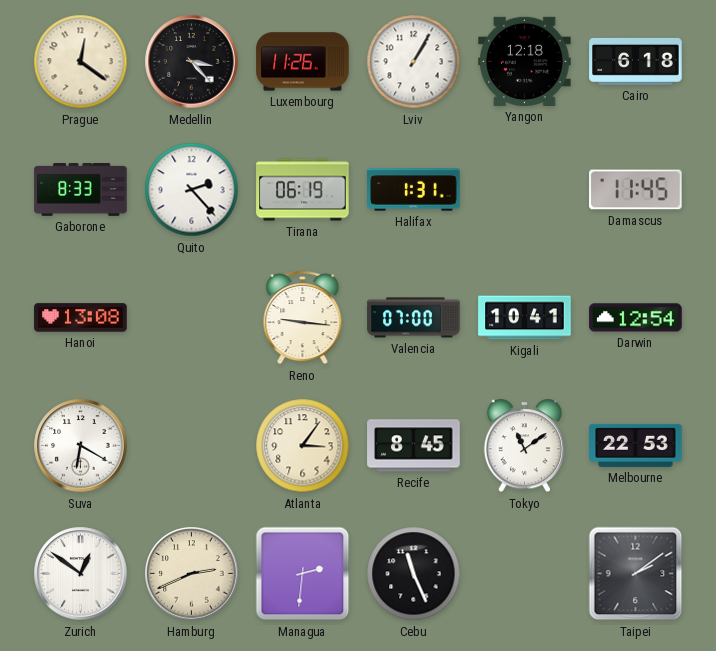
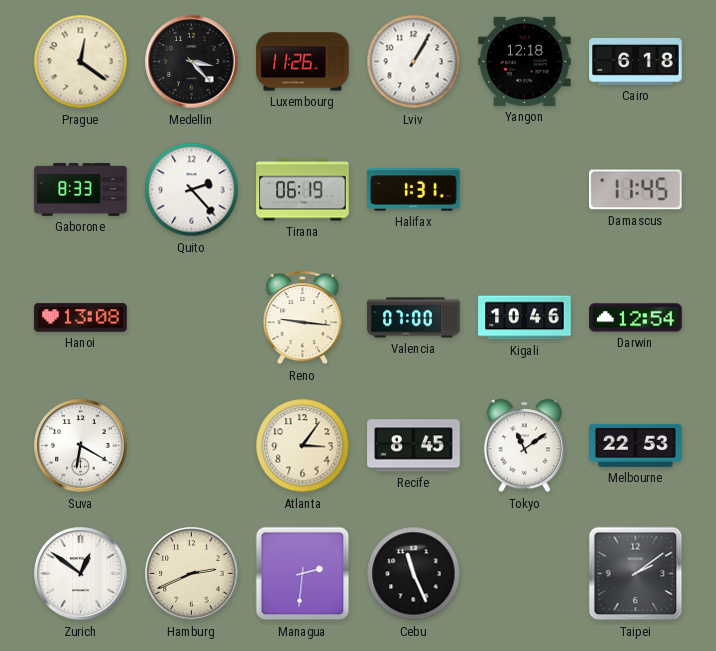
Kigali: 10:41 -> 10:46 (525, 318)
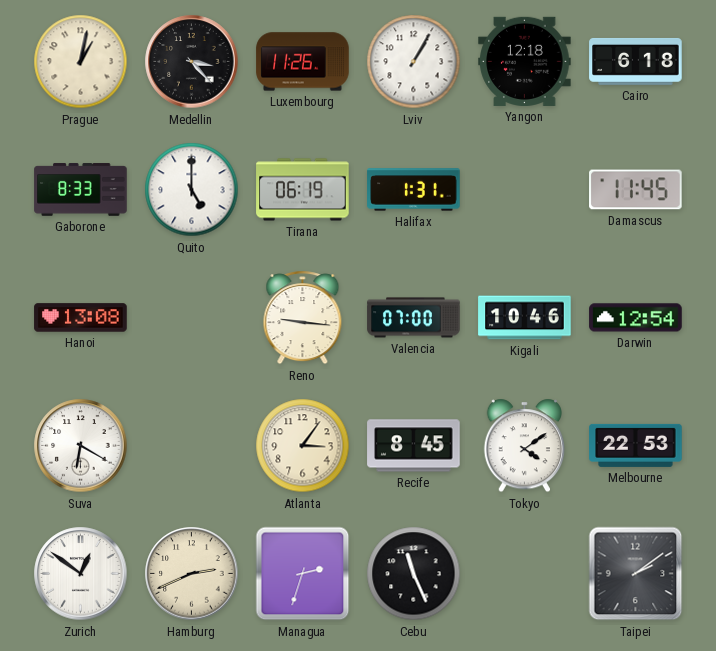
Prague: 12:21 -> 1:02 (81, 62)
Quito: 2:23 -> 5:00 (192, 190)
Tokyo: 11:09 -> 4:09 (524, 446)
Managua: 2:31 -> 2:33 (303, 574)
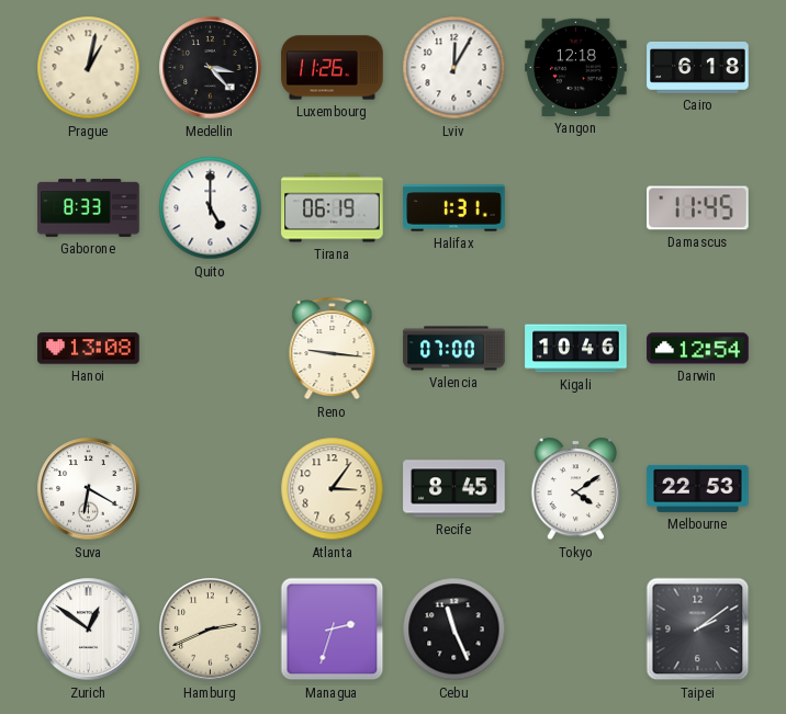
Lviv: 1:05 -> 12:05 (454, 68)
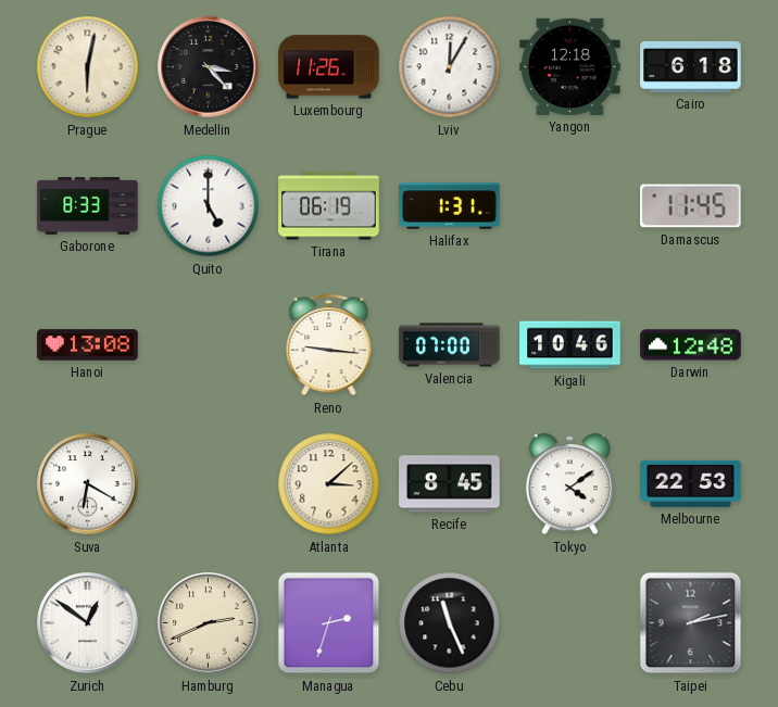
Prague: 1:02 -> 6:02 (88, 67)
Darwin: 12:54 -> 12:48 (691, 345)
Atlanta: 3:06 -> 3:08 (329, 484)
Taipei: 2:09 -> 2:13 (691, 623)
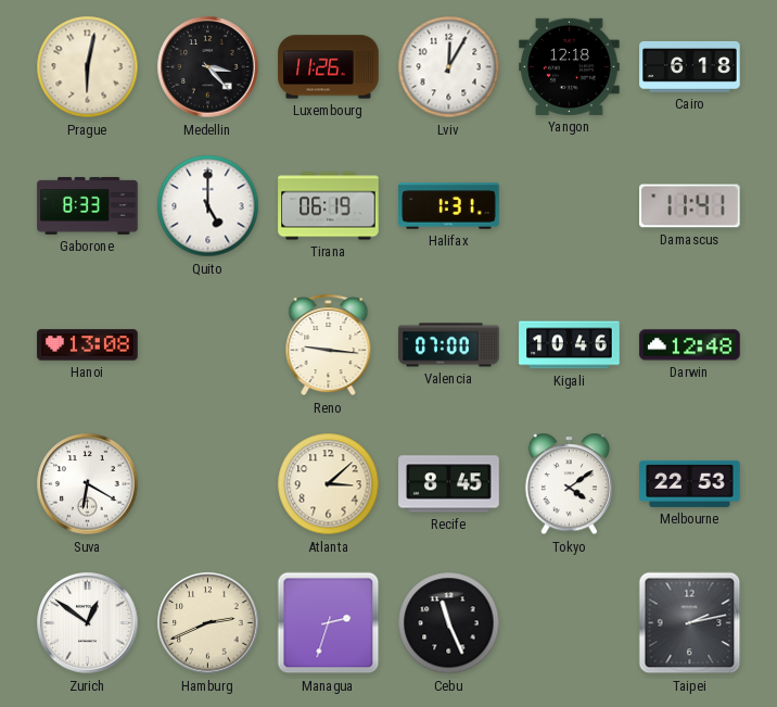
Damascus: 11:45 -> 11:41 (690, 206)
